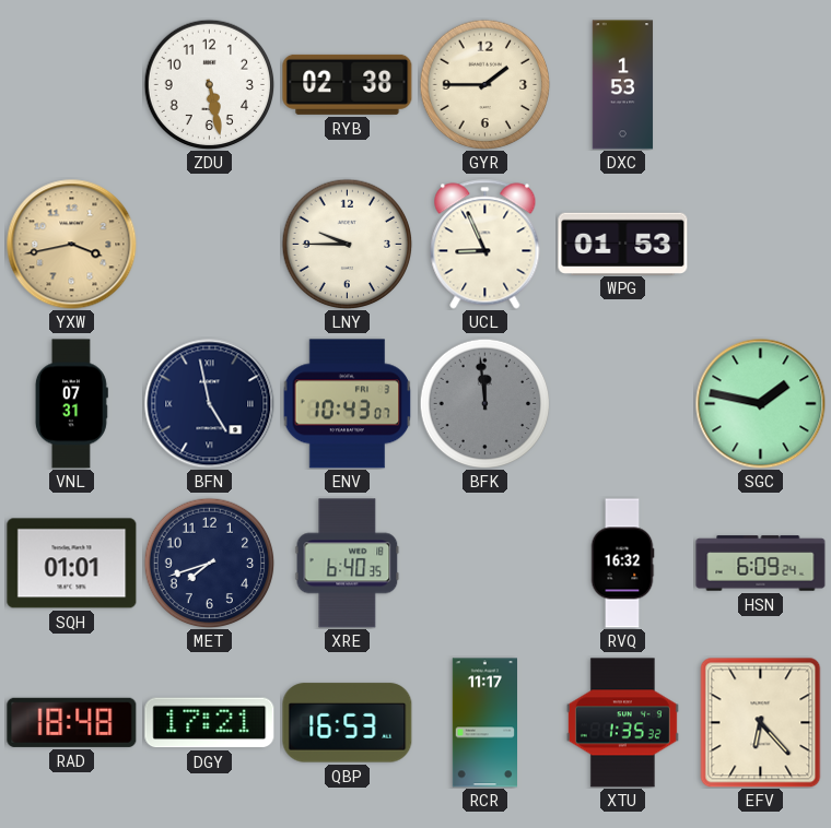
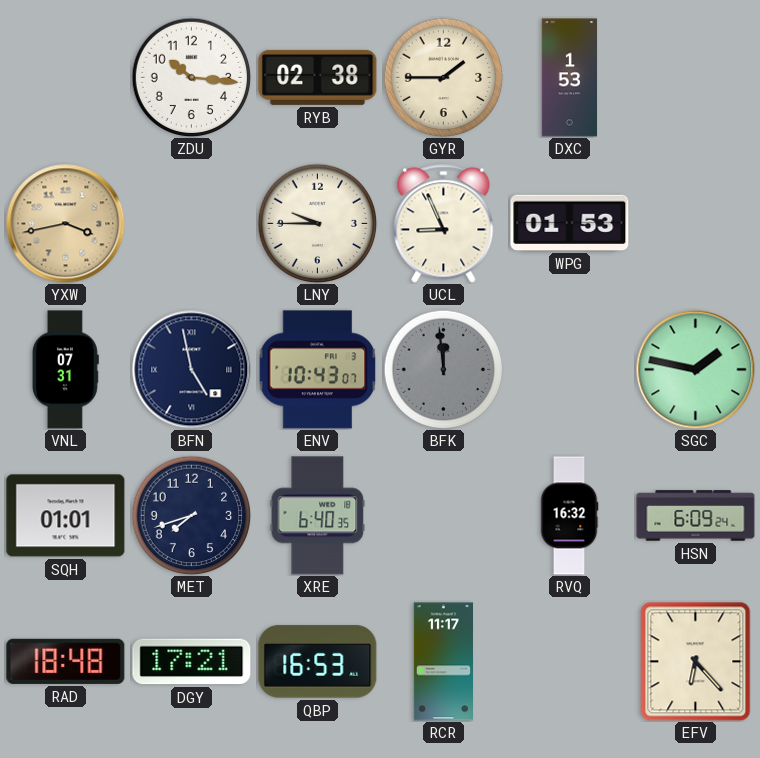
ZDU: 5:28 -> 10:16 (191, 77)
XTU: 1:35 -> none (622, 723)
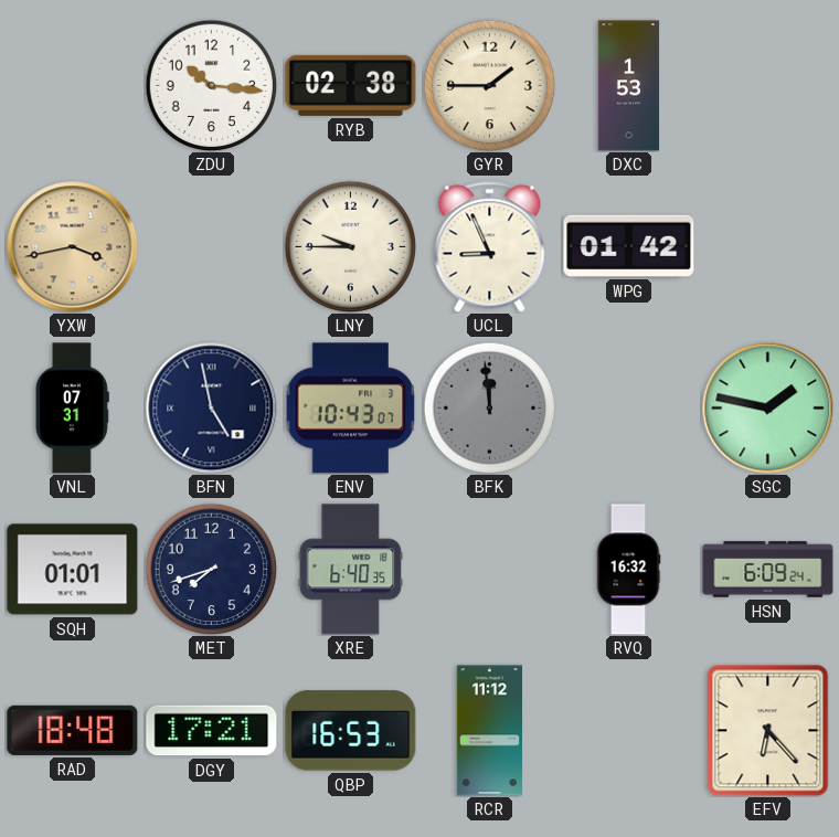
WPG: 01:53 -> 01:42 (629, 246)
RCR: 11:17 -> 11:12 (489, 731)
